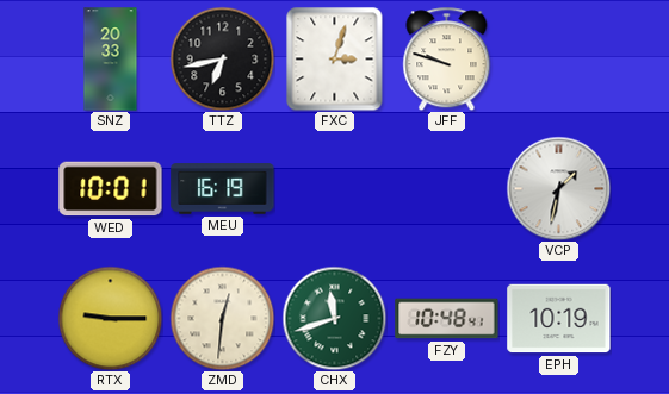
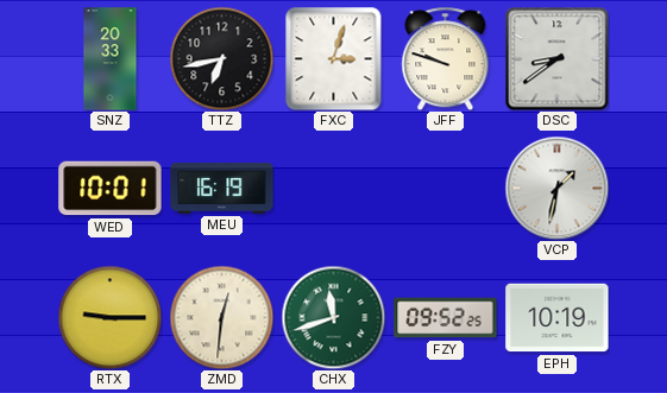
DSC: none -> 8:39 (556, 58)
FZY: 10:48 -> 09:52 (446, 318)
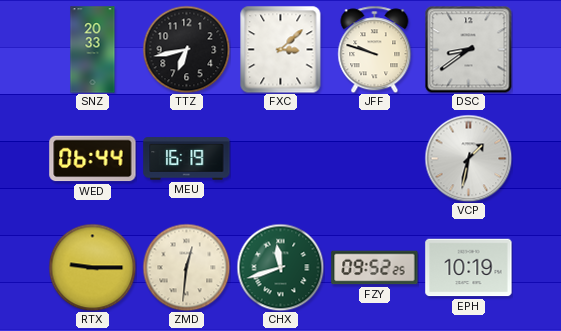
FXC: 3:03 -> 3:08 (281, 49)
WED: 10:01 -> 06:44 (93, 159)
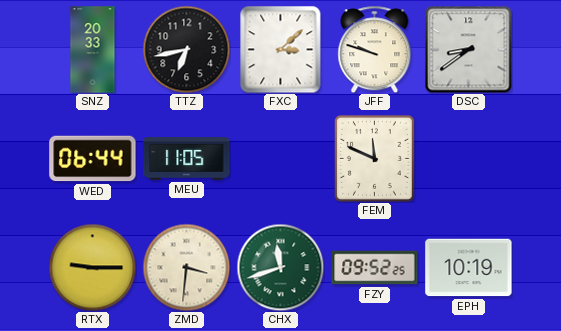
MEU: 16:19 -> 11:05 (187, 159)
FEM: none -> 11:49 (374, 158)
VCP: 1:32 -> none (468, 158)
ZMD: 12:31 -> 3:31 (186, 267)
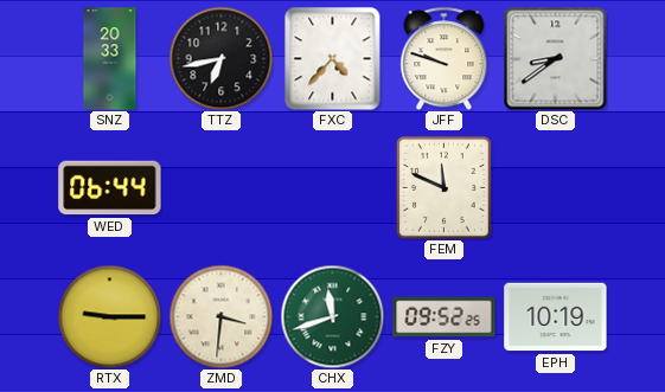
FXC: 3:08 -> 4:37 (333, 58)
MEU: 11:05 -> none (187, 159)
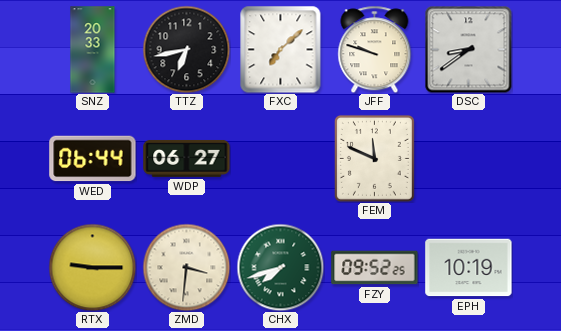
FXC: 4:37 -> 7:08 (281, 49)
WDP: none -> 06:27 (187, 158)
CHX: 11:42 -> 7:42 (280, 267)
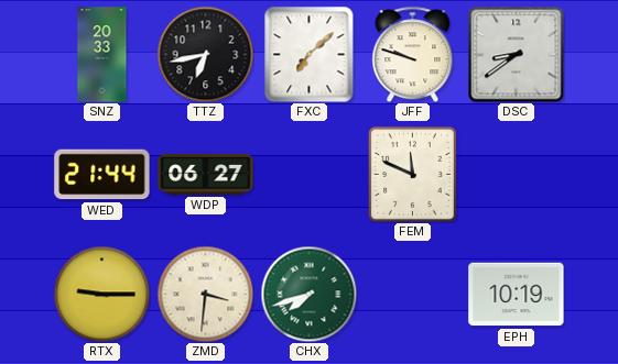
WED: 06:44 -> 21:44 (102, 175)
FZY: 09:52 -> none (375, 268)
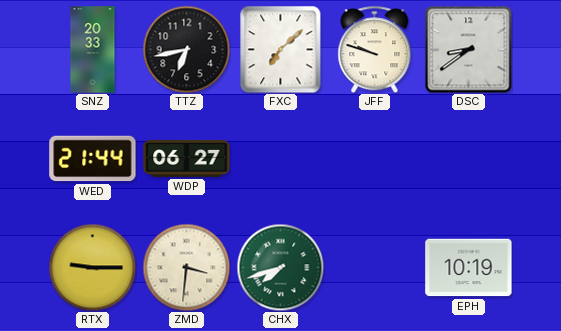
FEM: 11:49 -> none (412, 174)
